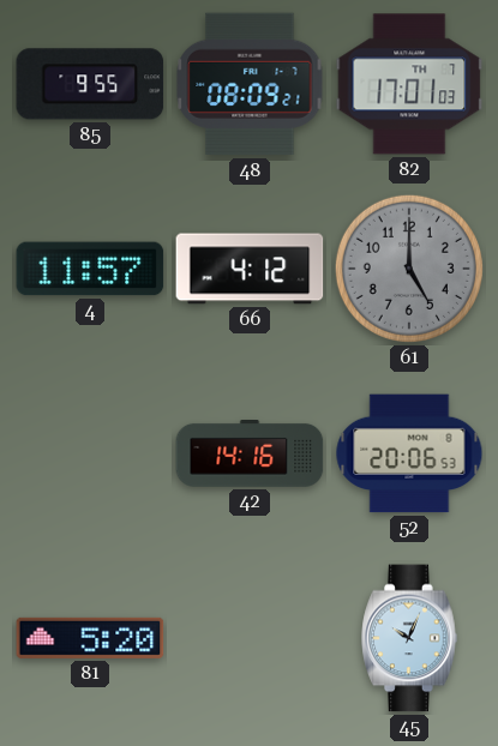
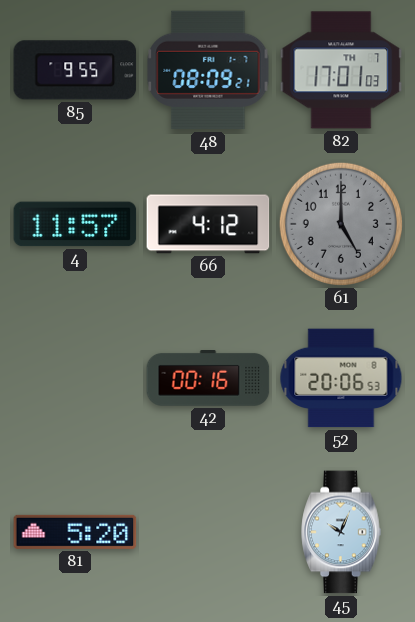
42: 14:16 -> 00:16 (208, 379)
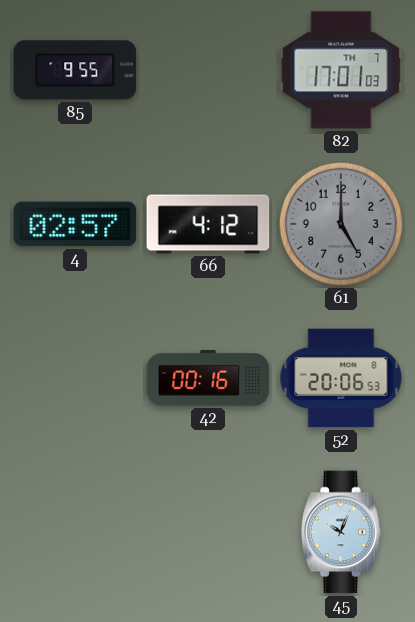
48: 08:09 -> none (208, 70)
4: 11:57 -> 02:57 (75, 224)
81: 5:20 -> none (75, 532)
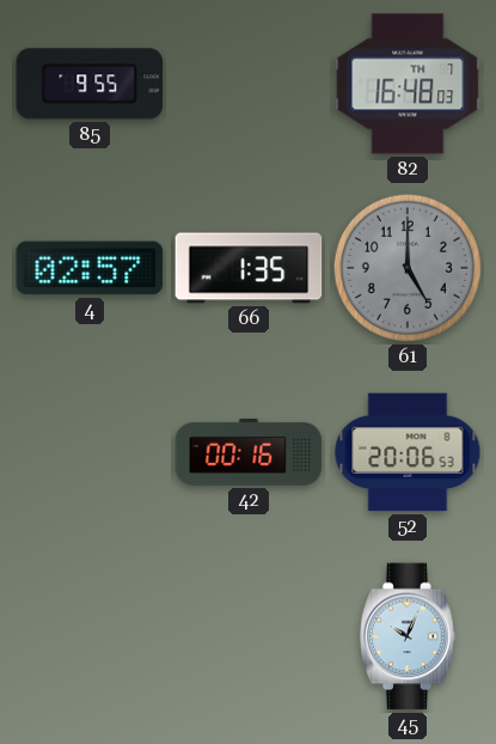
82: 17:01 -> 16:48 (408, 84)
66: 4:12 -> 1:35 (249, 268)
